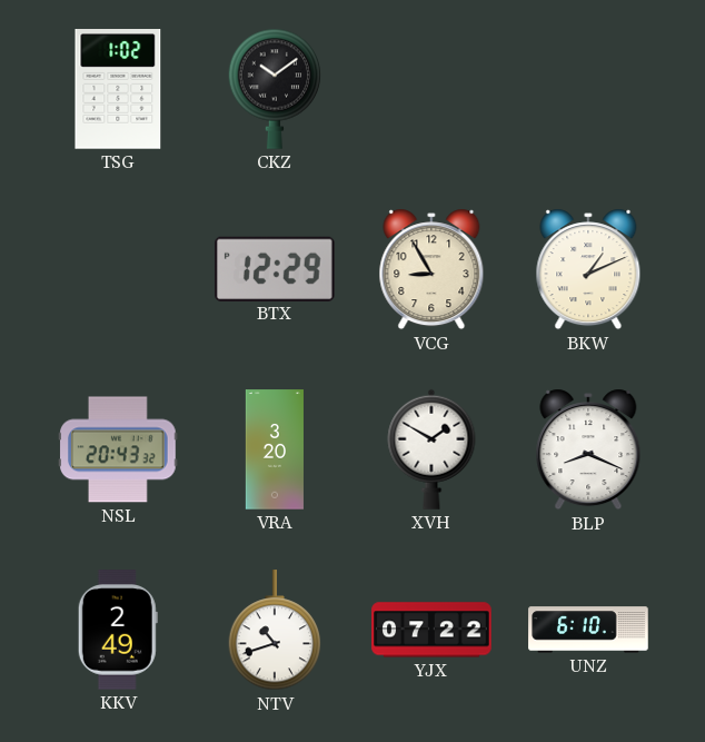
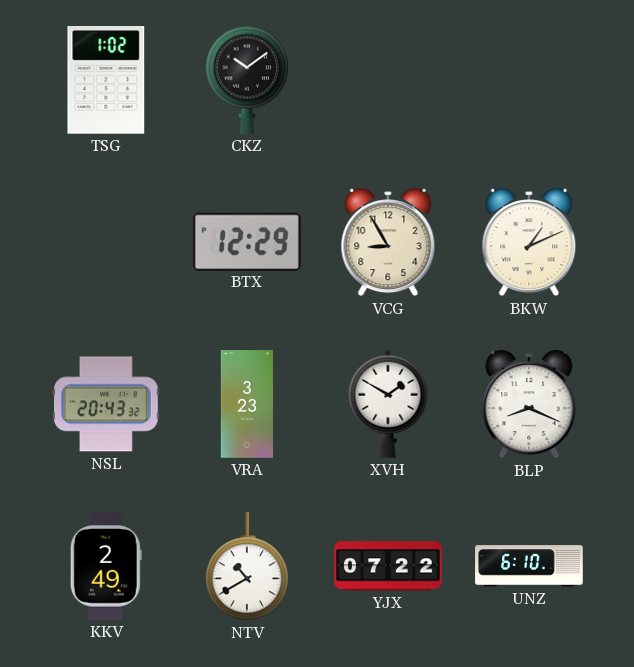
VRA: 3:20 -> 3:23 (247, 404)
NTV: 10:42 -> 10:40 (247, 567)
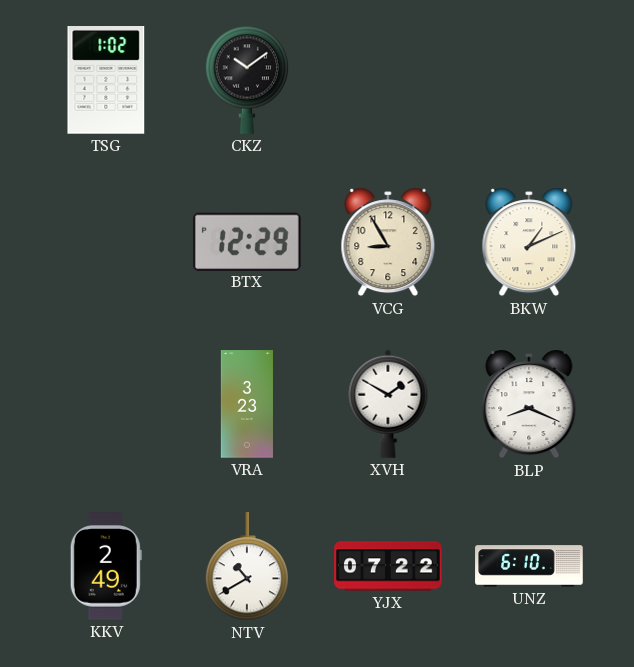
NSL: 20:43 -> none (106, 404)
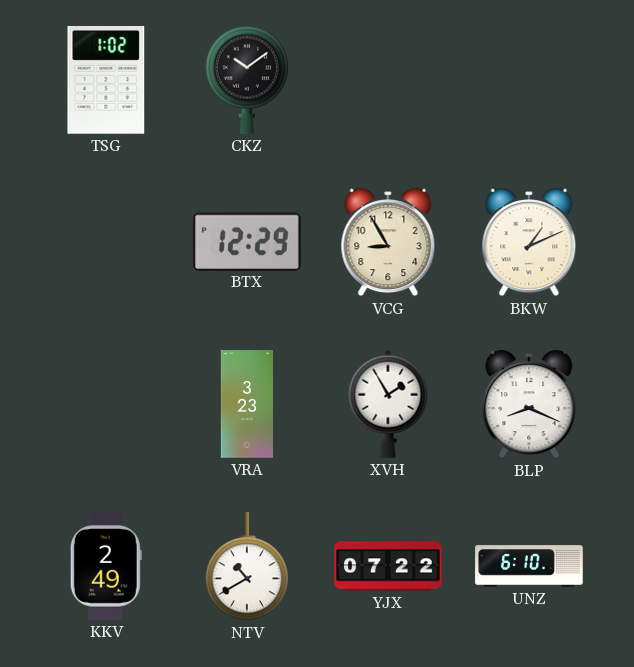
XVH: 1:50 -> 1:55 (388, 404)
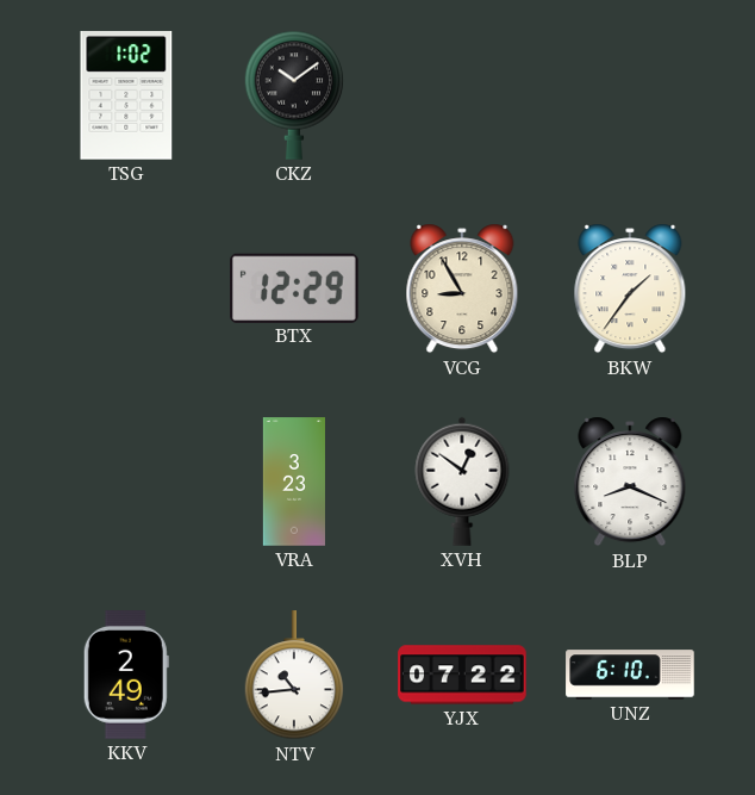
BKW: 1:11 -> 1:36 (630, 288)
XVH: 1:55 -> 12:51 (462, 482)
NTV: 10:40 -> 10:44 (294, 676)
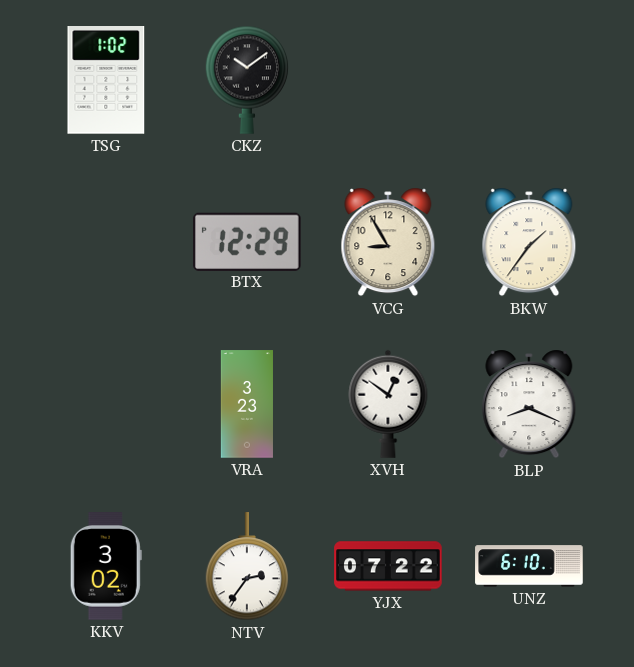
KKV: 2:49 -> 3:02 (106, 566)
NTV: 10:44 -> 2:36 (247, 567)
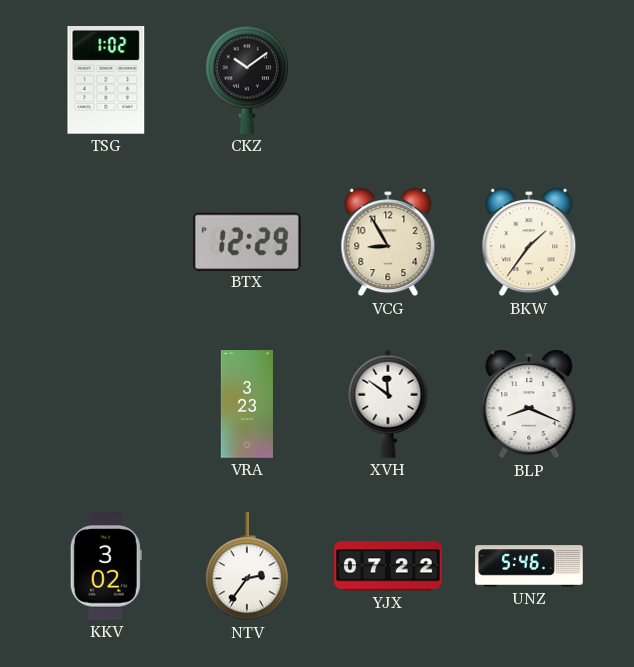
XVH: 12:51 -> 11:51 (388, 404)
UNZ: 6:10 -> 5:46 (529, 566)
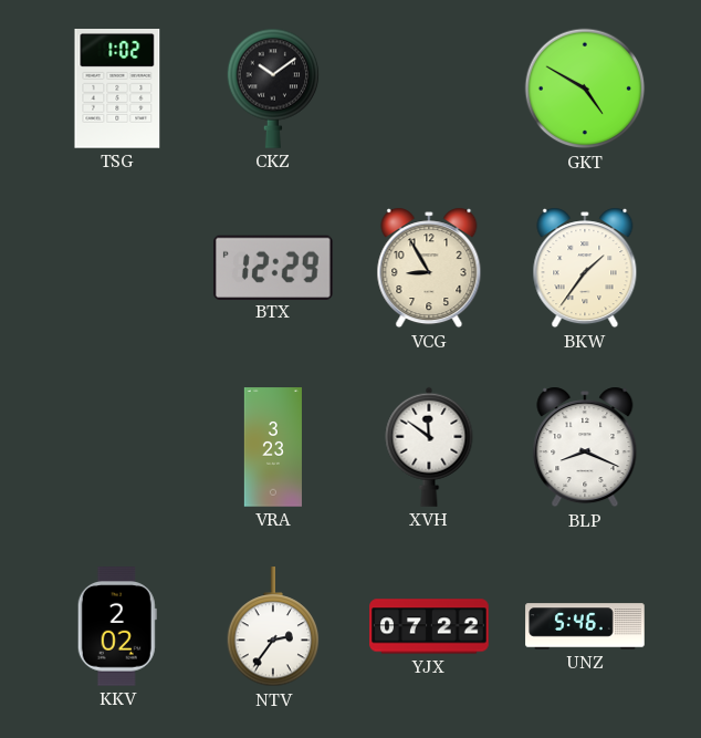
GKT: none -> 4:50 (585, 89)
KKV: 3:02 -> 2:02 (117, 626)
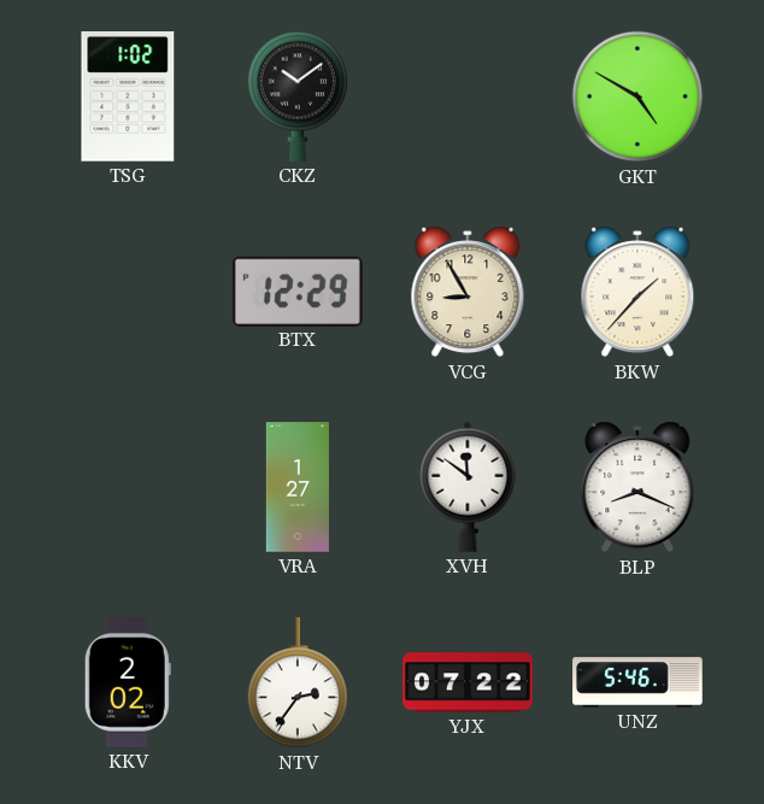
BKW: 1:36 -> 1:37 (637, 292)
VRA: 3:23 -> 1:27 (298, 487)
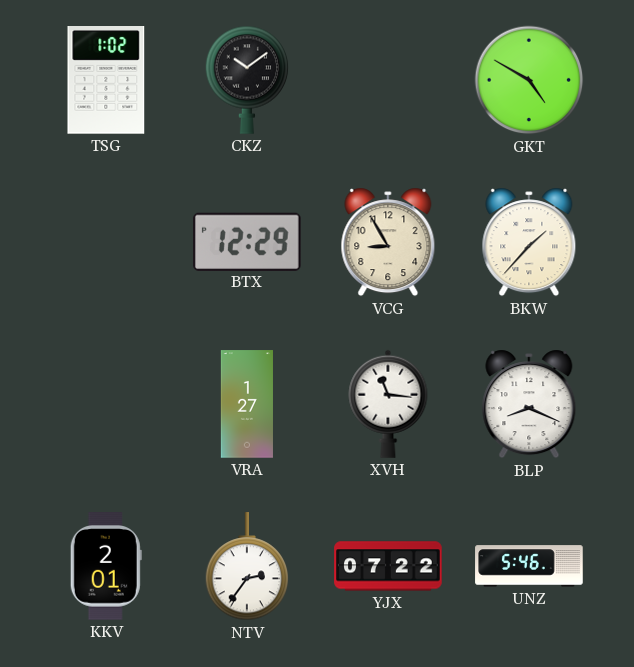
XVH: 11:51 -> 11:16 (388, 404)
KKV: 2:02 -> 2:01 (106, 566)
